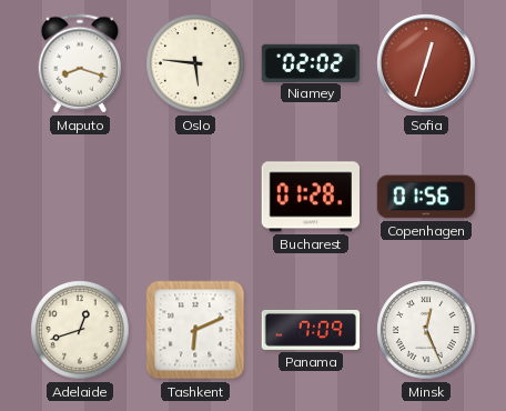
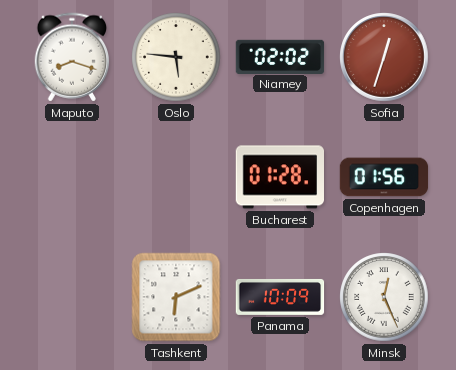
Adelaide: 12:42 -> none (80, 330)
Panama: 7:09 -> 10:09 (280, 297)
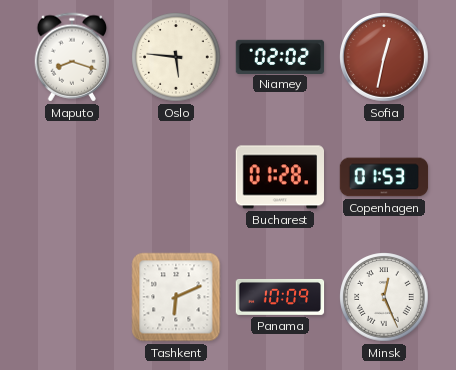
Sofia: 12:33 -> 12:32 (384, 57)
Copenhagen: 01:56 -> 01:53 (384, 177)
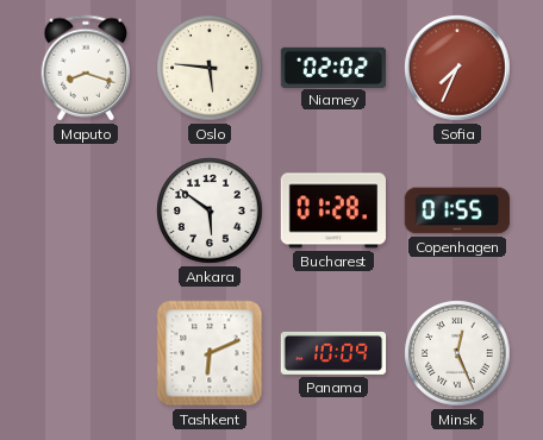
Sofia: 12:32 -> 7:34 (457, 68)
Ankara: none -> 5:51 (210, 210)
Copenhagen: 01:53 -> 01:55 (457, 210)
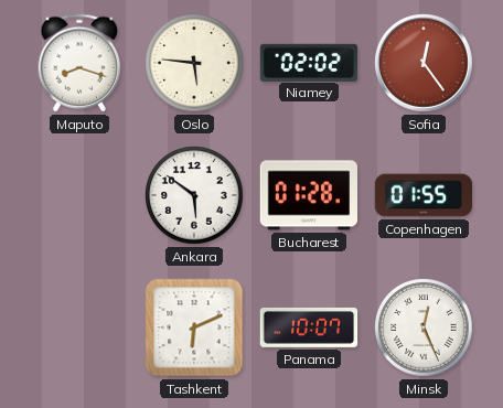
Sofia: 7:34 -> 12:24 (424, 63)
Panama: 10:09 -> 10:07 (309, 328)
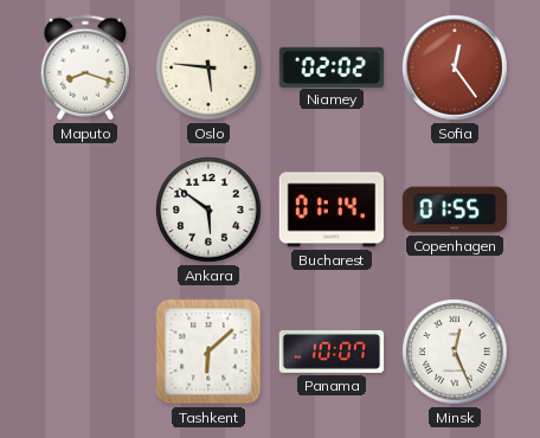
Bucharest: 01:28 -> 01:14 (330, 210)
Tashkent: 6:11 -> 6:08 (208, 352)
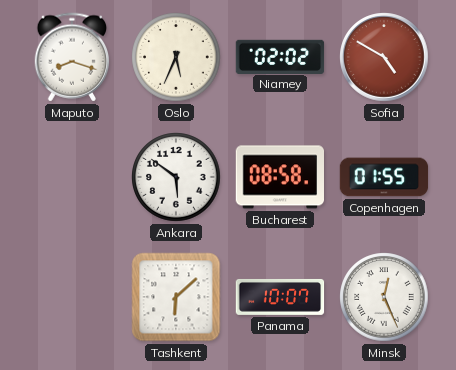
Oslo: 5:46 -> 5:34 (176, 57)
Sofia: 12:24 -> 4:50 (384, 57)
Bucharest: 01:14 -> 08:58 (279, 177)
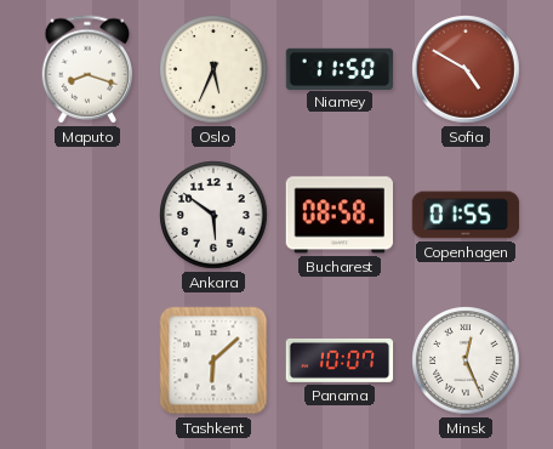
Niamey: 02:02 -> 11:50 (340, 68)
